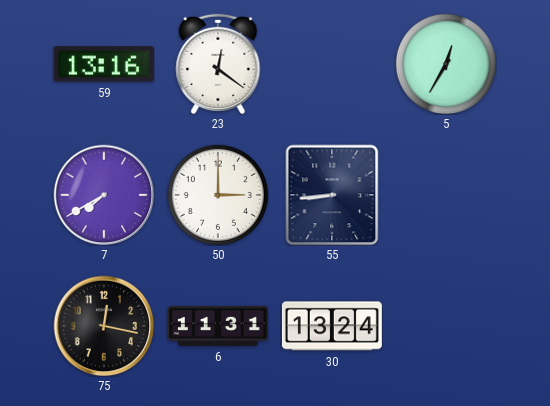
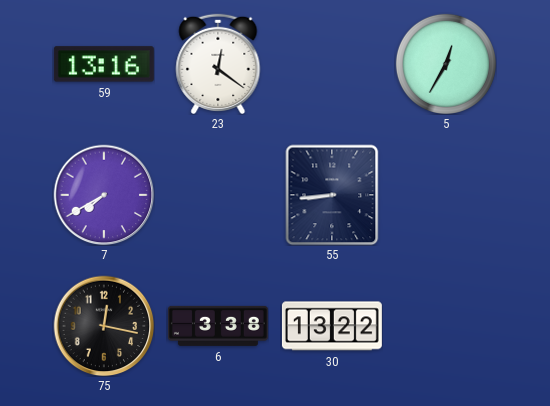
50: 3:00 -> none (218, 195)
6: 11:31 -> 3:38 (218, 326)
30: 13:24 -> 13:22 (332, 326)
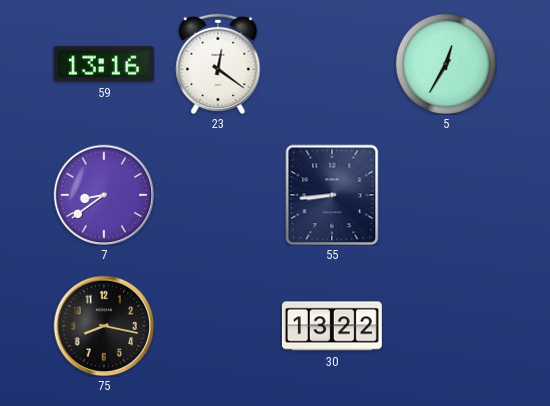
7: 7:40 -> 8:39 (104, 195)
75: 12:17 -> 8:17 (104, 326)
6: 3:38 -> none (218, 326)
